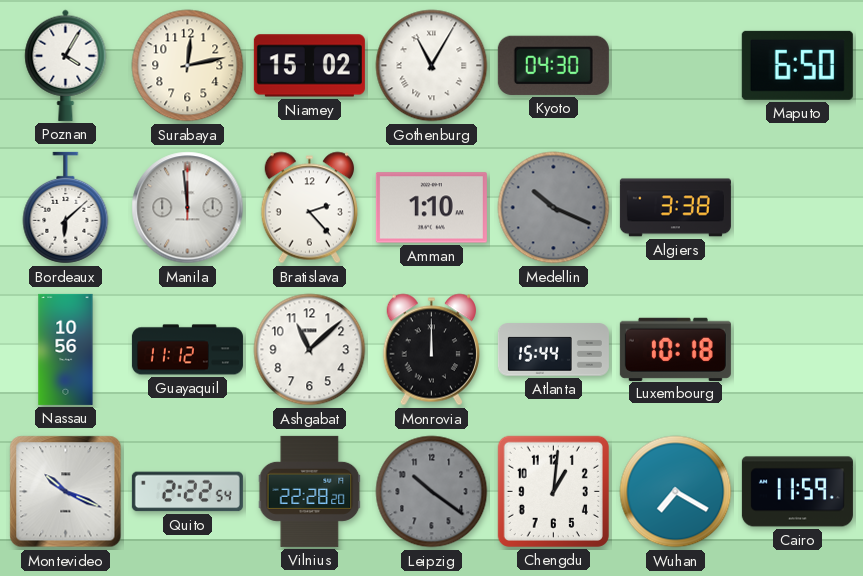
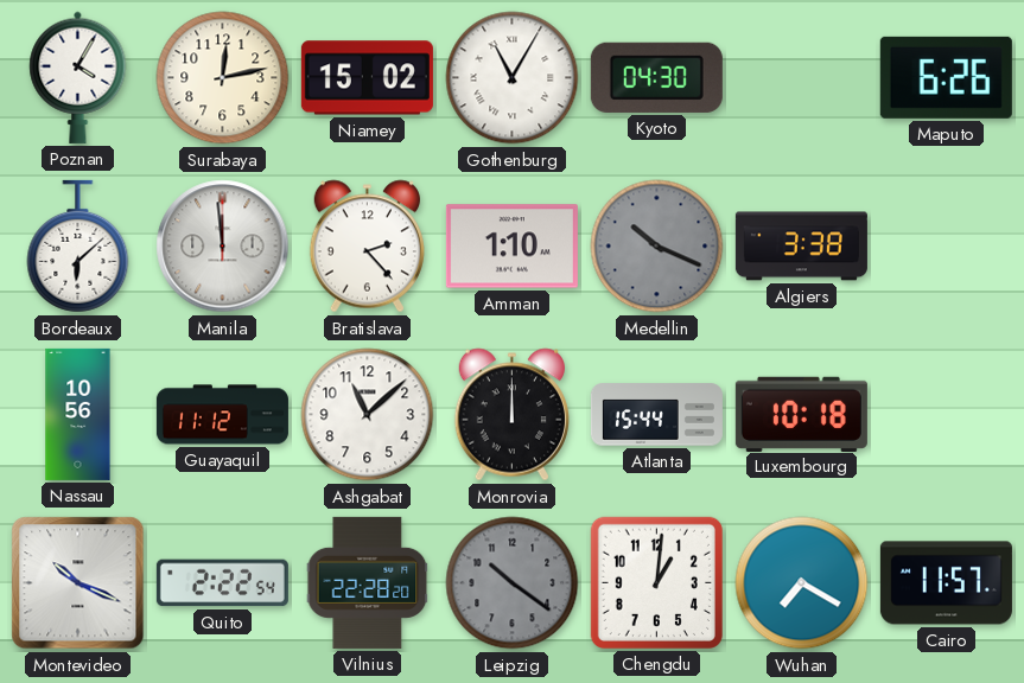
Maputo: 6:50 -> 6:26 (946, 77)
Cairo: 11:59 -> 11:57 (946, 583)
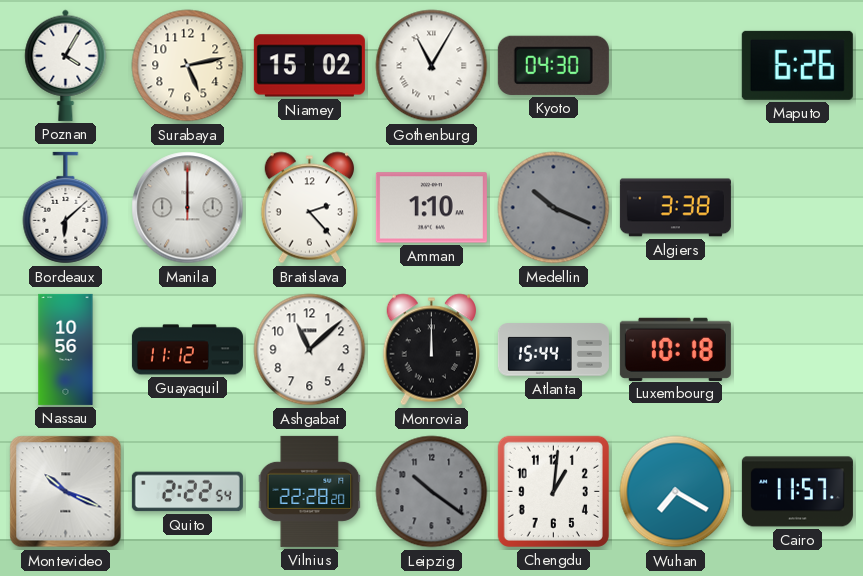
Surabaya: 12:13 -> 5:13 (188, 66)
Manila: 11:59 -> 12:00 (188, 208)
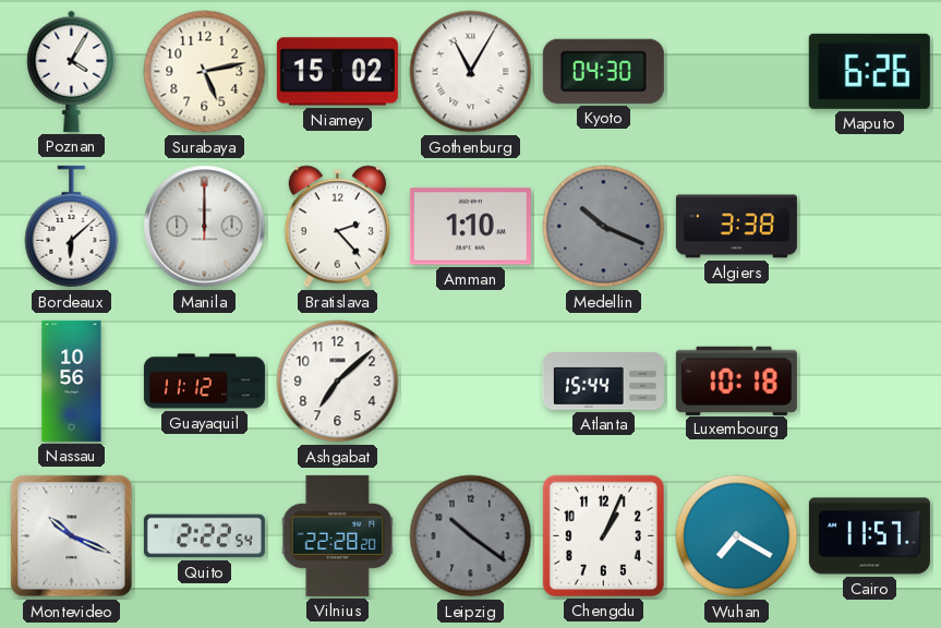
Ashgabat: 11:08 -> 7:08 (338, 382)
Monrovia: 12:00 -> none (431, 350)
Chengdu: 1:01 -> 1:04 (603, 535)
